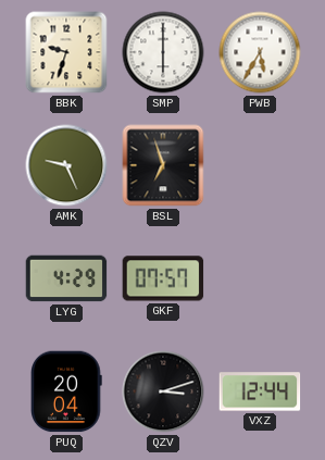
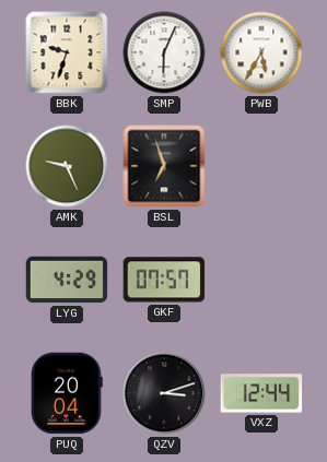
SMP: 6:00 -> 6:04 (164, 52)
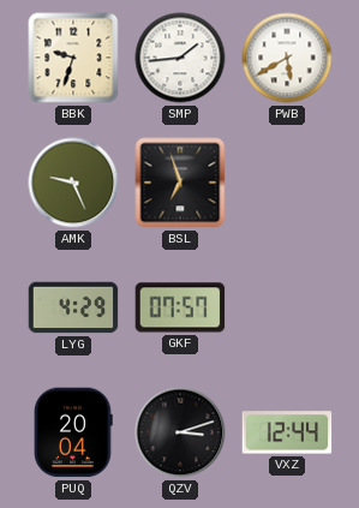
SMP: 6:04 -> 1:44 (180, 58)
PWB: 5:35 -> 5:40 (287, 58)
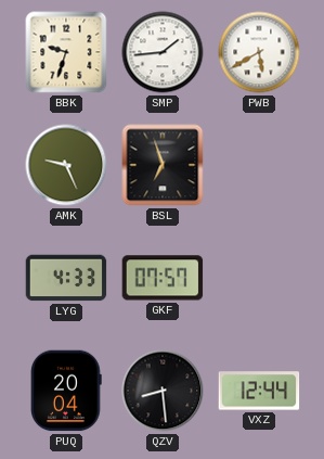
LYG: 4:29 -> 4:33 (66, 278)
QZV: 3:12 -> 8:29 (163, 391)
